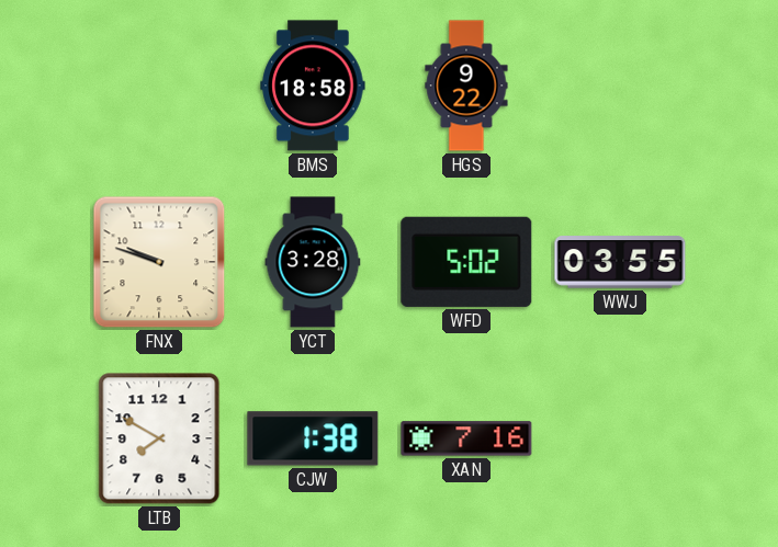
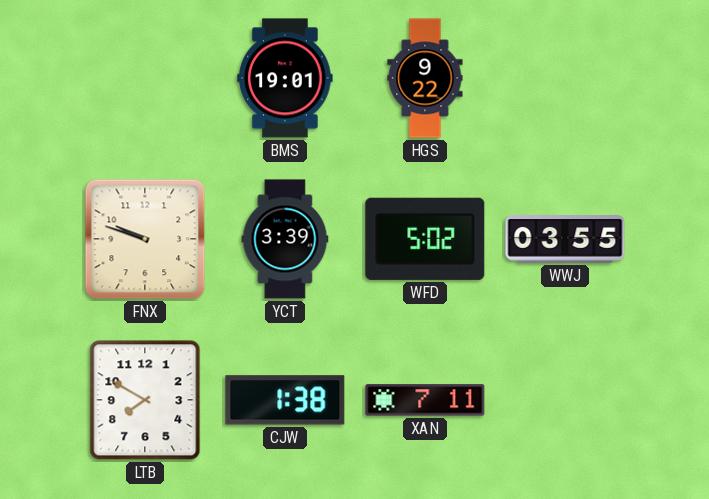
BMS: 18:58 -> 19:01 (285, 78)
YCT: 3:28 -> 3:39 (285, 239)
XAN: 7:16 -> 7:11 (425, 400)
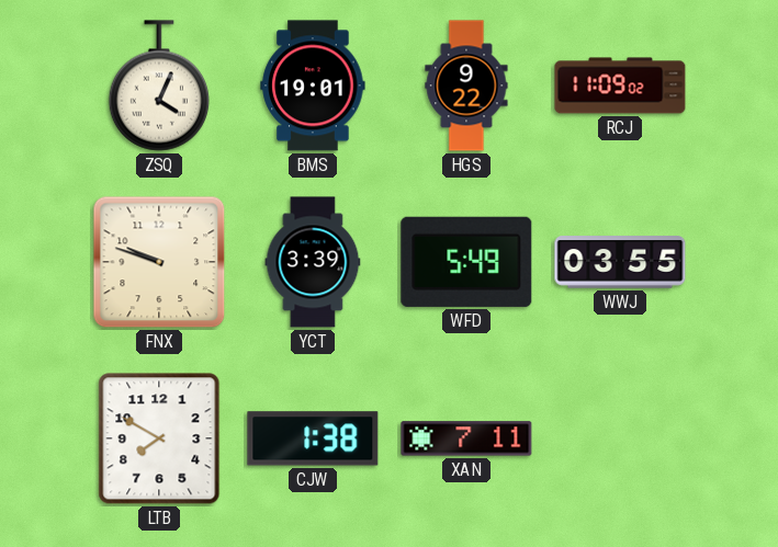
ZSQ: none -> 4:04 (158, 86)
RCJ: none -> 11:09 (620, 86)
WFD: 5:02 -> 5:49 (466, 262)
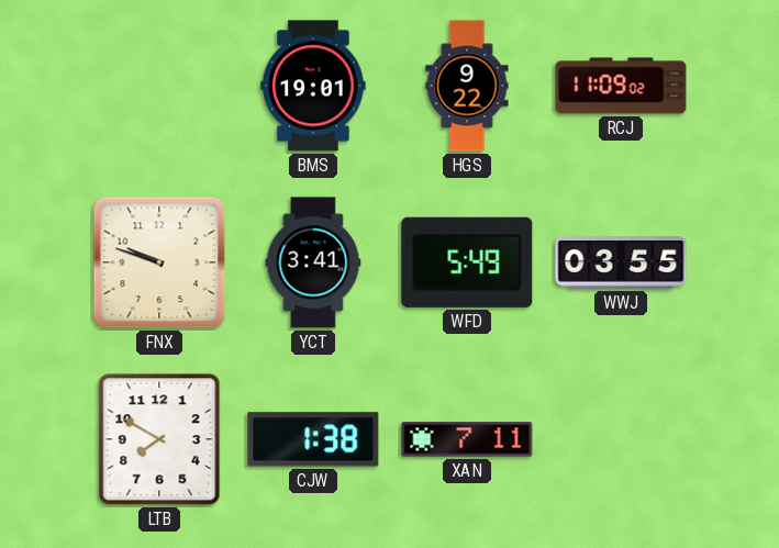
ZSQ: 4:04 -> none (158, 86)
YCT: 3:39 -> 3:41 (313, 262)
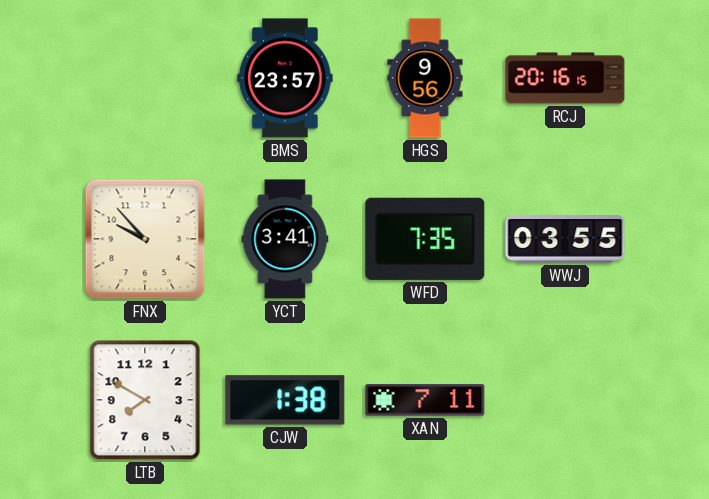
BMS: 19:01 -> 23:57 (285, 78)
HGS: 9:22 -> 9:56 (425, 78)
RCJ: 11:09 -> 20:16 (565, 78)
FNX: 9:48 -> 9:53 (145, 239)
WFD: 5:49 -> 7:35 (425, 239)
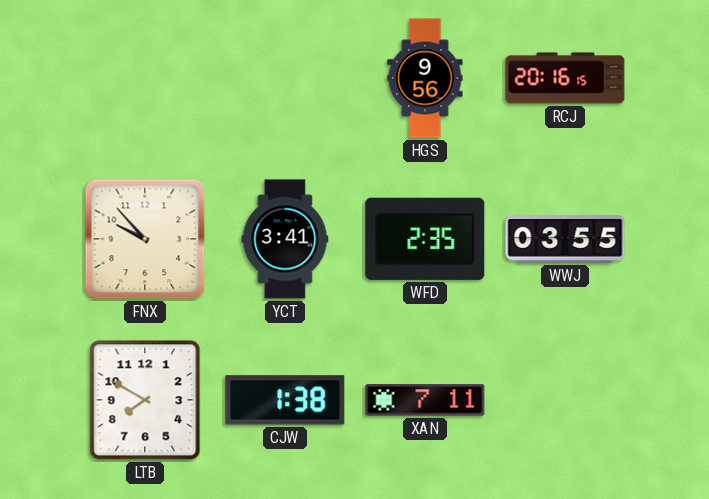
BMS: 23:57 -> none (285, 78)
WFD: 7:35 -> 2:35 (425, 239)
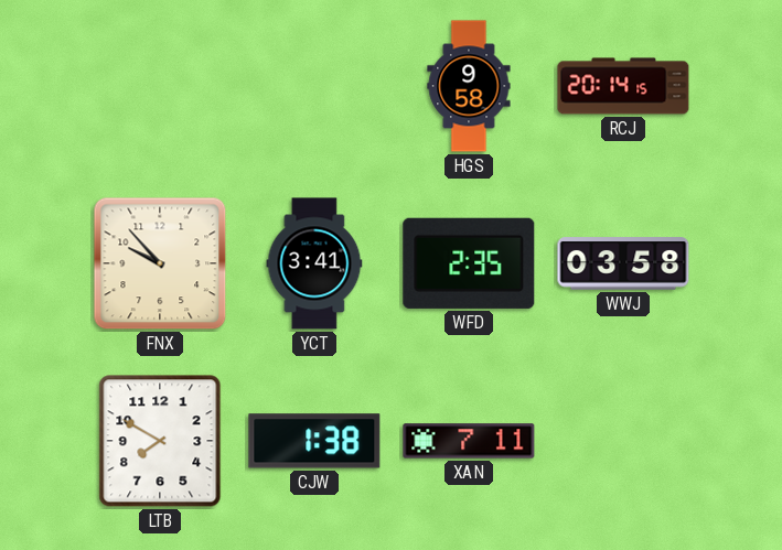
HGS: 9:56 -> 9:58 (469, 86)
RCJ: 20:16 -> 20:14 (623, 86)
WWJ: 03:55 -> 03:58 (623, 263)
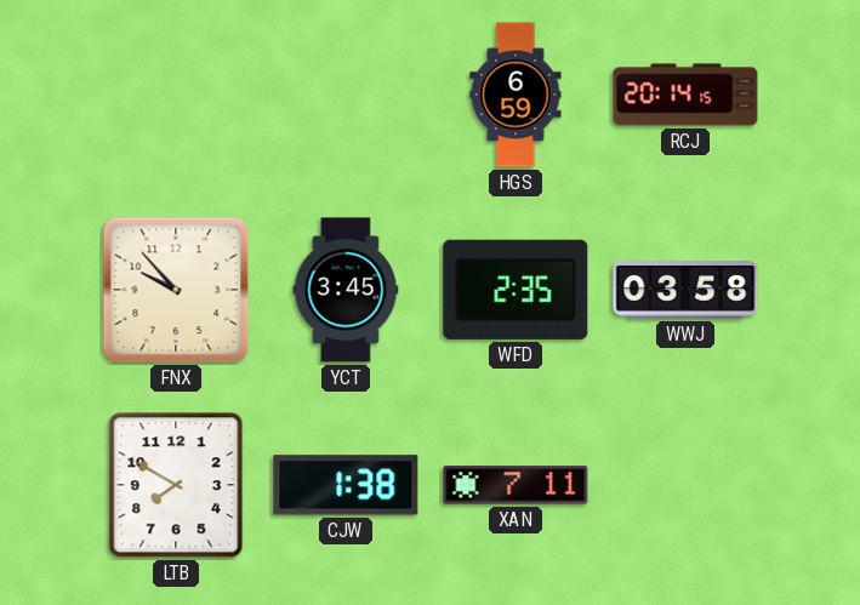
HGS: 9:58 -> 6:59 (516, 95)
YCT: 3:41 -> 3:45 (346, 290)
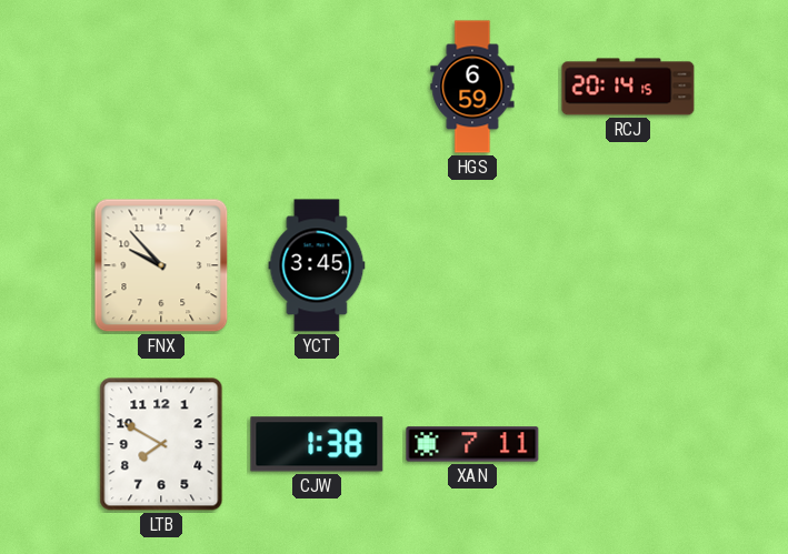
WFD: 2:35 -> none (516, 290)
WWJ: 03:58 -> none (685, 290)
